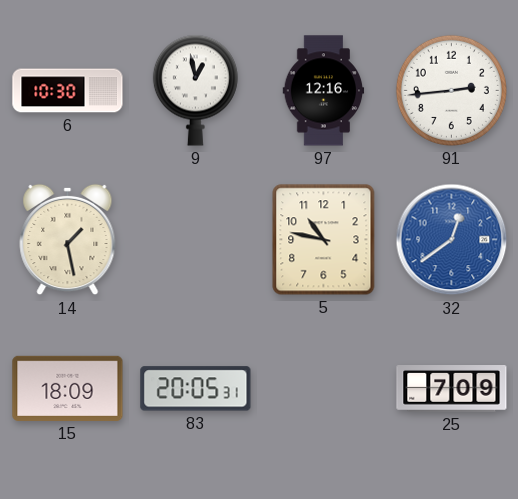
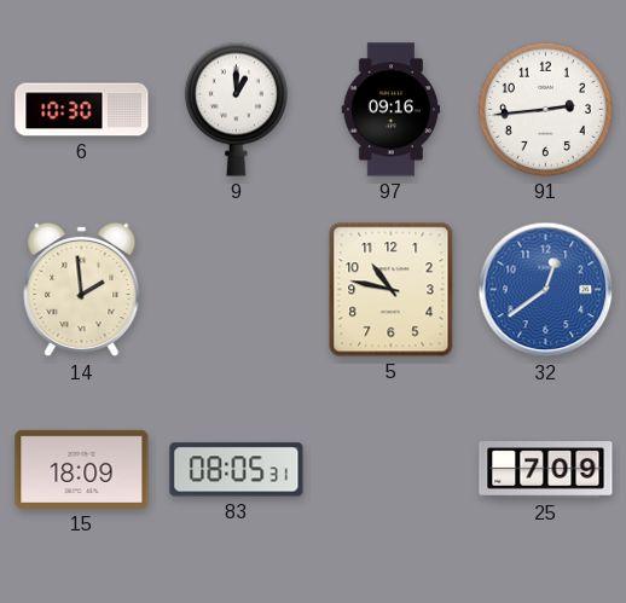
9: 12:58 -> 1:00 (236, 109)
97: 12:16 -> 09:16 (392, 110)
14: 1:28 -> 1:59 (82, 290)
83: 20:05 -> 08:05 (237, 470)
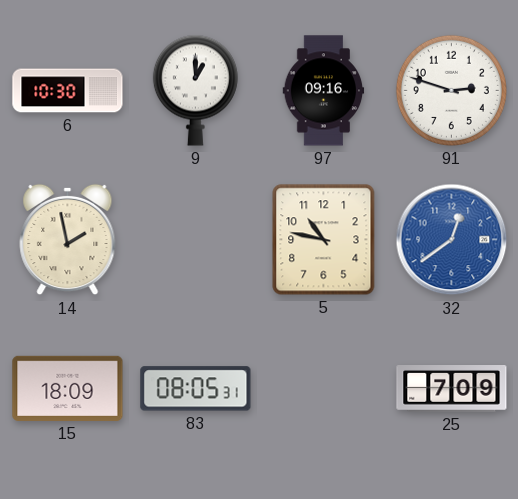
91: 2:44 -> 2:48 (451, 90)
14: 1:59 -> 1:58 (68, 240)
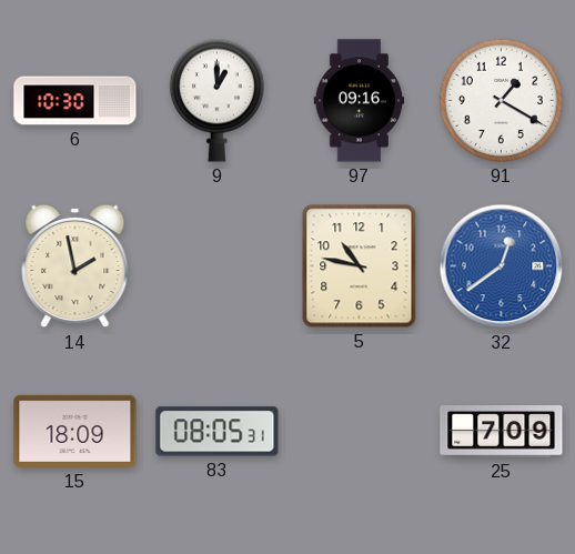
91: 2:48 -> 1:20 (501, 100)
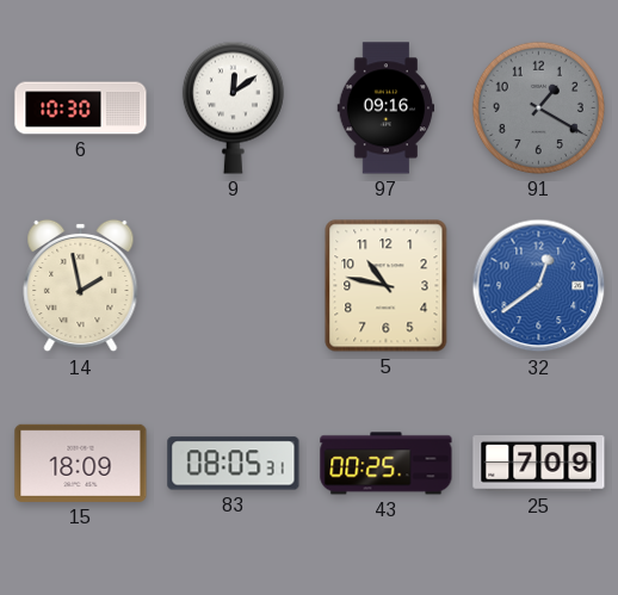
9: 1:00 -> 12:09 (233, 107)
91 dial: white -> grey (538, 107)
43: none -> 00:25 (387, 464)
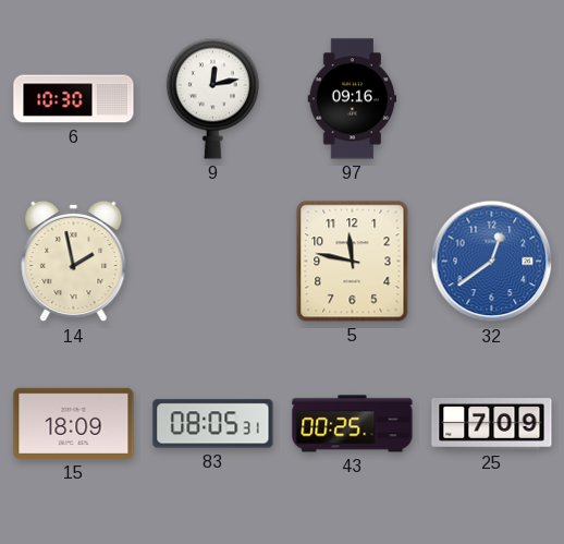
9: 12:09 -> 12:13 (212, 98)
91: 1:20 -> none (538, 107)
5: 10:47 -> 11:47 (353, 262)
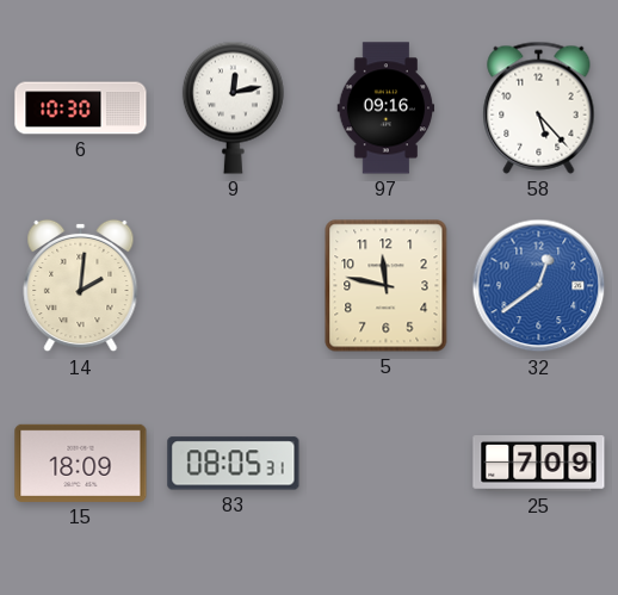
58: none -> 5:23 (539, 107)
14: 1:58 -> 2:01 (81, 286)
43: 00:25 -> none (353, 424)
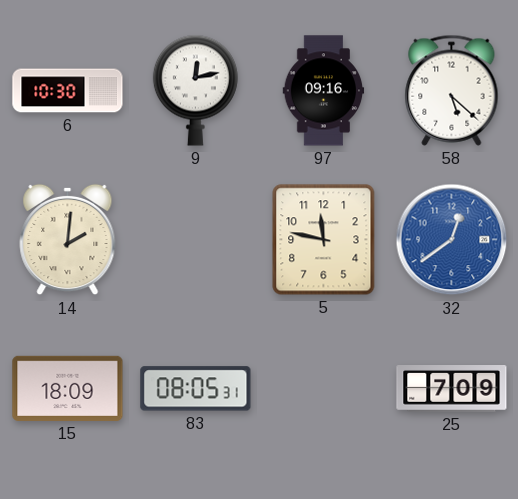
58: 5:23 -> 5:22 (452, 90)
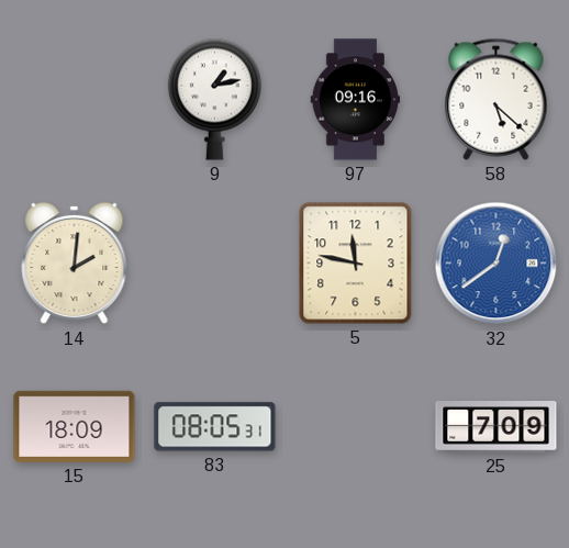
6: 10:30 -> none (68, 91)
9: 12:13 -> 1:13 (214, 99)
